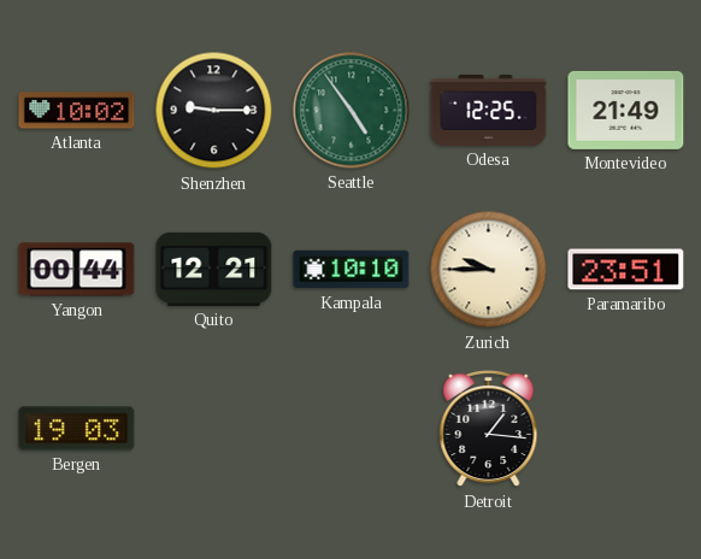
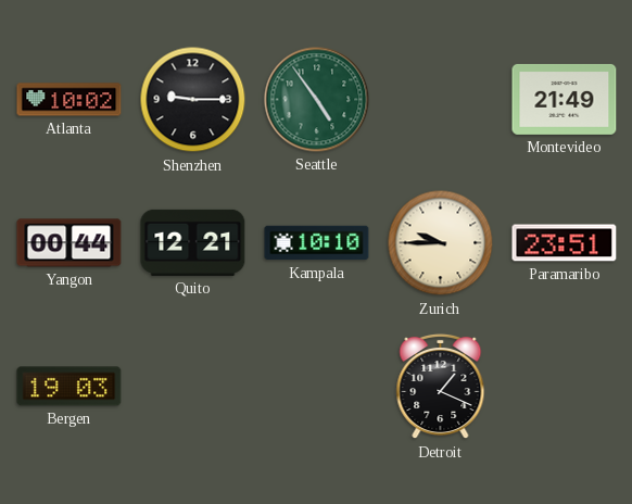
Odesa: 12:25 -> none (489, 110)
Detroit: 1:16 -> 1:19 (441, 387)
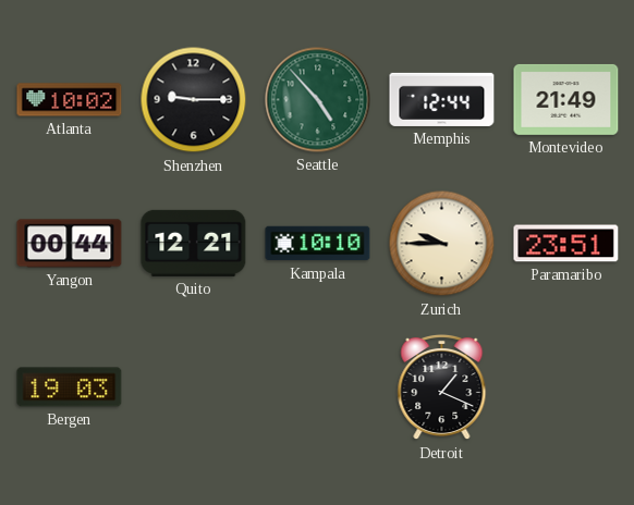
Seattle: 4:54 -> 4:53 (318, 100)
Memphis: none -> 12:44 (442, 99)
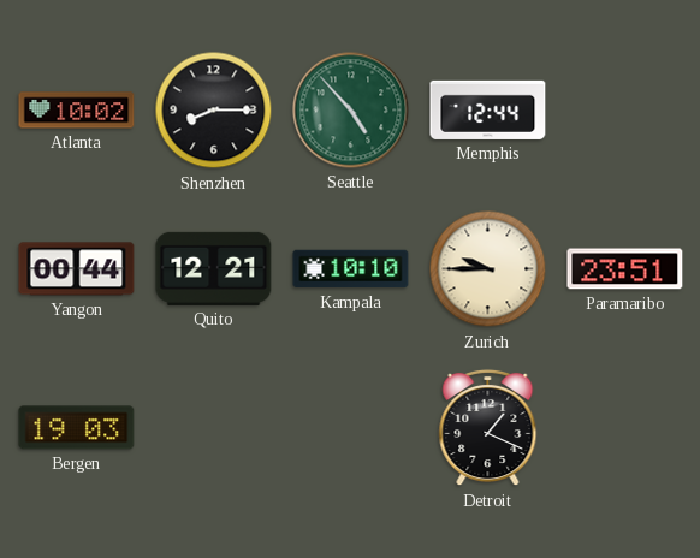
Shenzhen: 9:15 -> 8:15 (214, 111)
Montevideo: 21:49 -> none (566, 99)
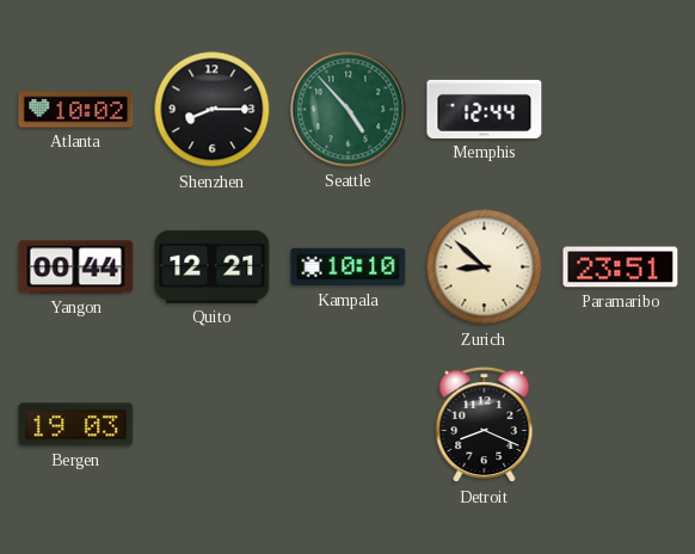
Zurich: 9:45 -> 8:52 (485, 267)
Detroit: 1:19 -> 8:19 (485, 425)
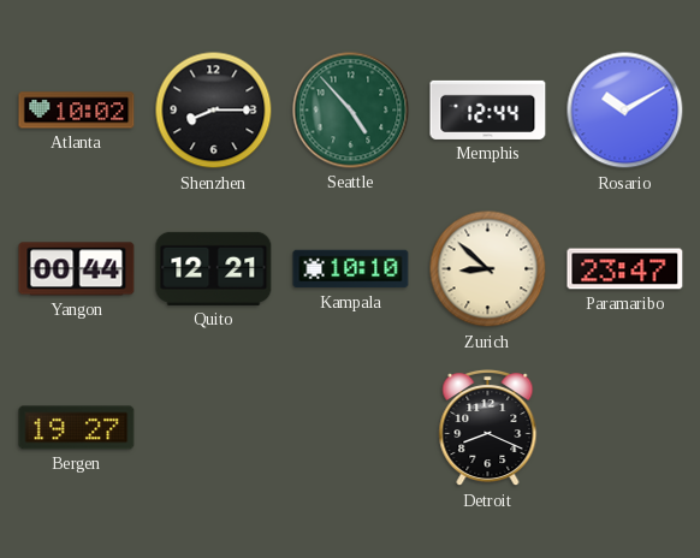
Rosario: none -> 10:10 (625, 111)
Paramaribo: 23:51 -> 23:47 (625, 269)
Bergen: 19:03 -> 19:27 (77, 428)
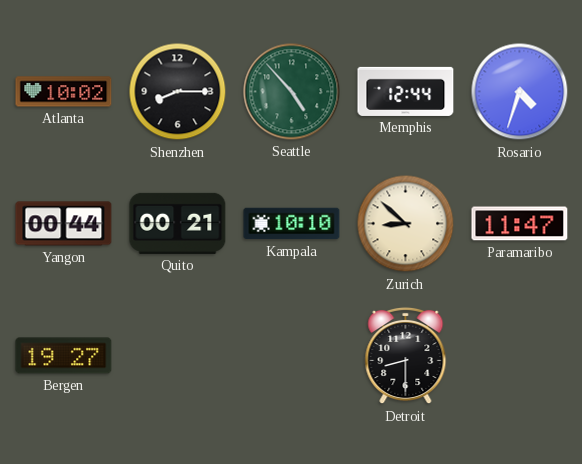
Rosario: 10:10 -> 4:33 (520, 92)
Quito: 12:21 -> 00:21 (178, 223)
Paramaribo: 23:47 -> 11:47 (520, 224)
Detroit: 8:19 -> 8:30 (406, 356)
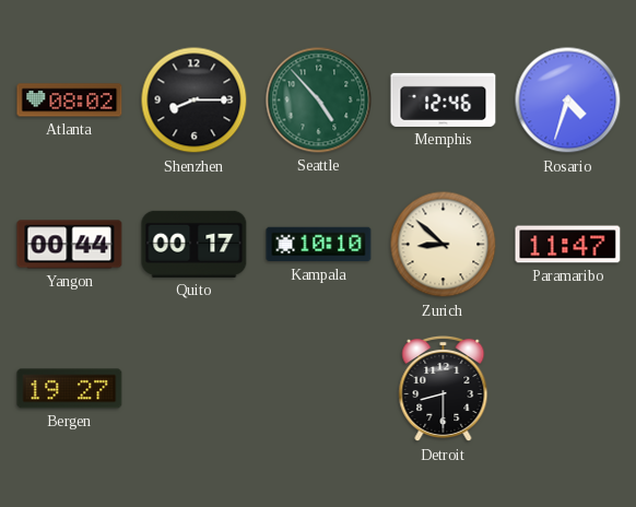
Atlanta: 10:02 -> 08:02 (70, 101)
Memphis: 12:44 -> 12:46 (444, 99)
Quito: 00:21 -> 00:17 (195, 244)
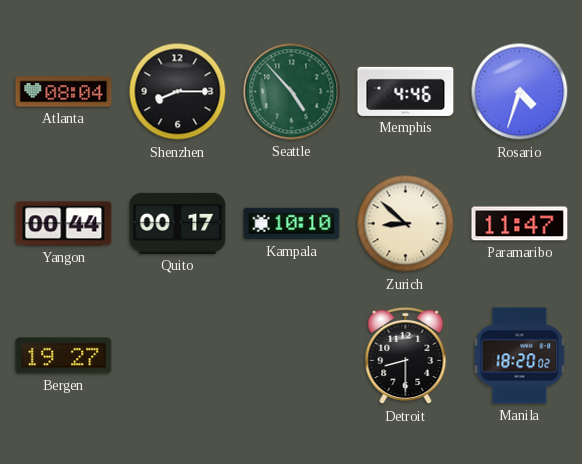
Atlanta: 08:02 -> 08:04 (64, 92)
Memphis: 12:46 -> 4:46 (406, 91)
Manila: none -> 18:20 (520, 356)
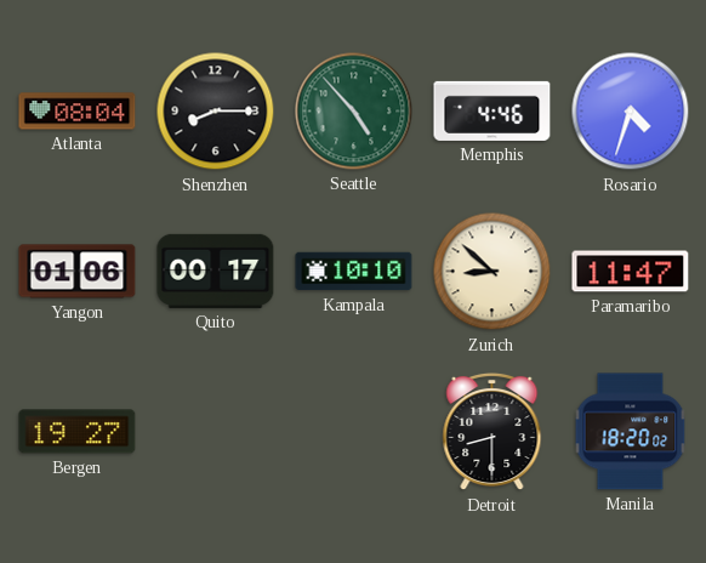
Yangon: 00:44 -> 01:06 (78, 272)
